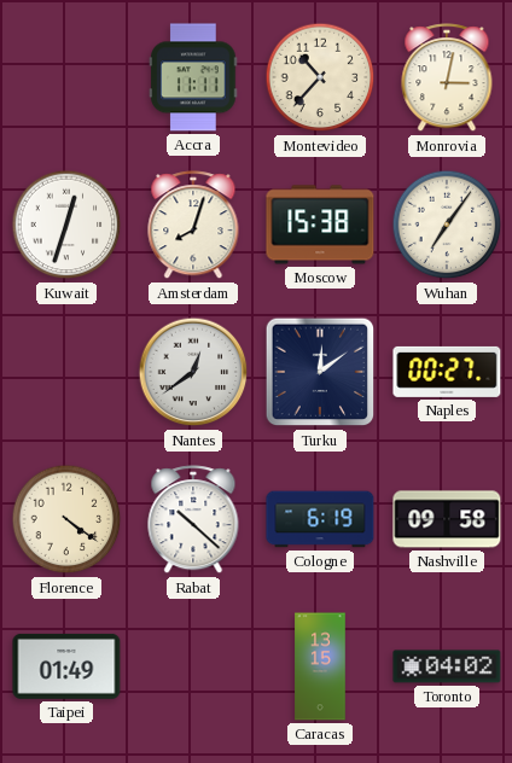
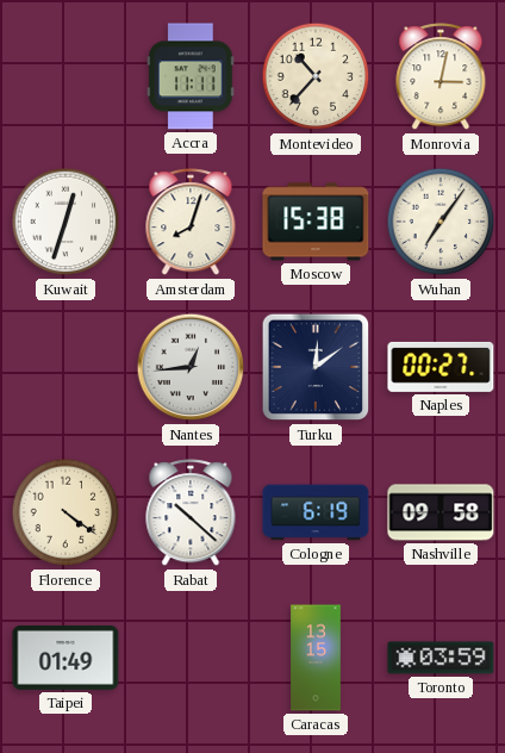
Nantes: 12:39 -> 12:44 (191, 367)
Toronto: 04:02 -> 03:59 (441, 658)
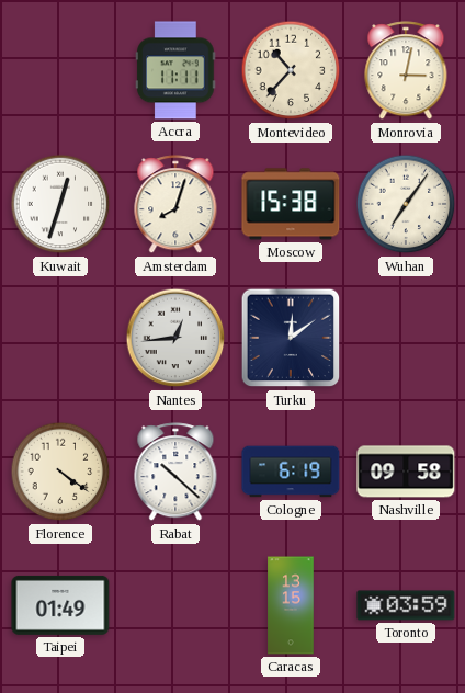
Naples: 00:27 -> none (441, 367)
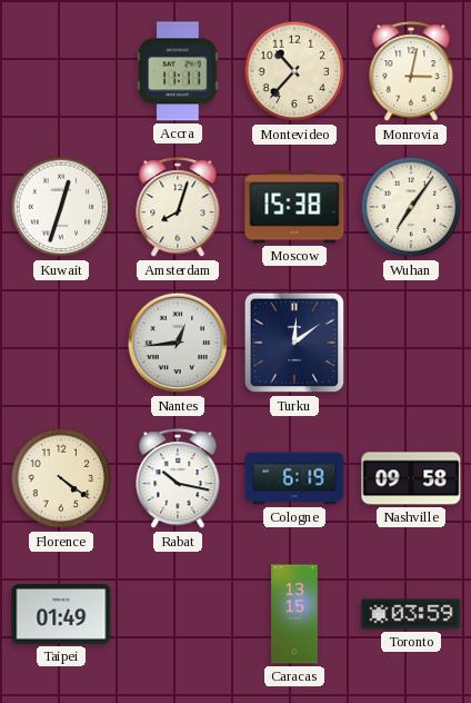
Rabat: 10:22 -> 10:17 (178, 479)
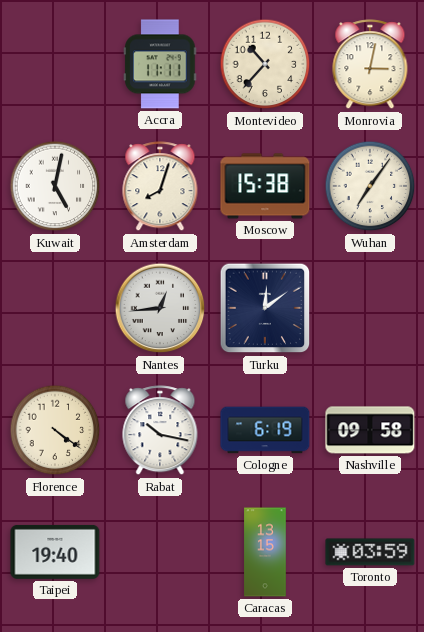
Kuwait: 12:33 -> 5:02 (55, 186)
Taipei: 01:49 -> 19:40 (55, 552)
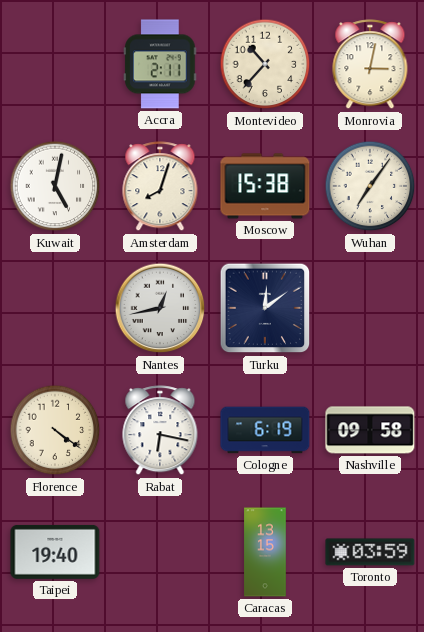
Accra: 11:11 -> 2:11 (160, 64)
Nantes: 12:44 -> 12:43 (160, 308)
Rabat: 10:17 -> 6:17 (160, 431)
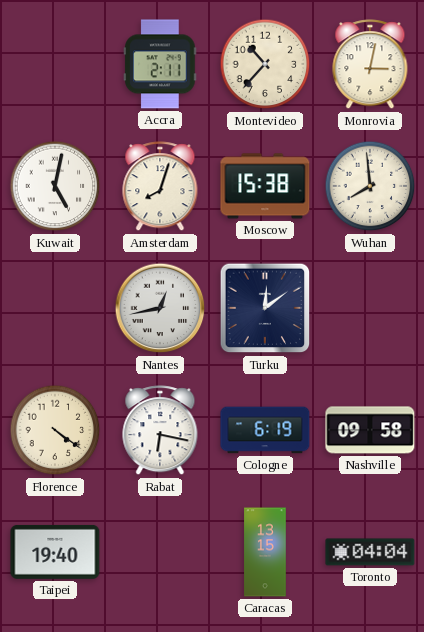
Wuhan: 7:06 -> 7:59 (370, 186)
Toronto: 03:59 -> 04:04 (370, 552)
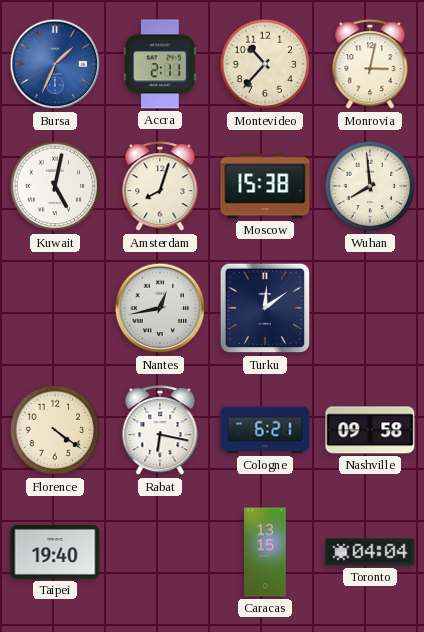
Bursa: none -> 1:34 (55, 64)
Cologne: 6:19 -> 6:21 (265, 430)
